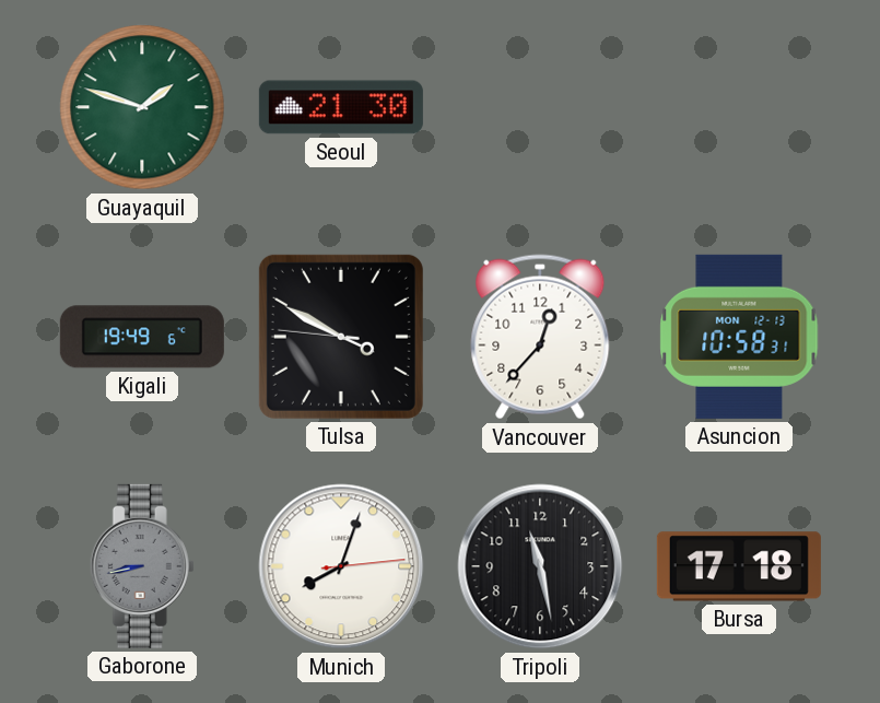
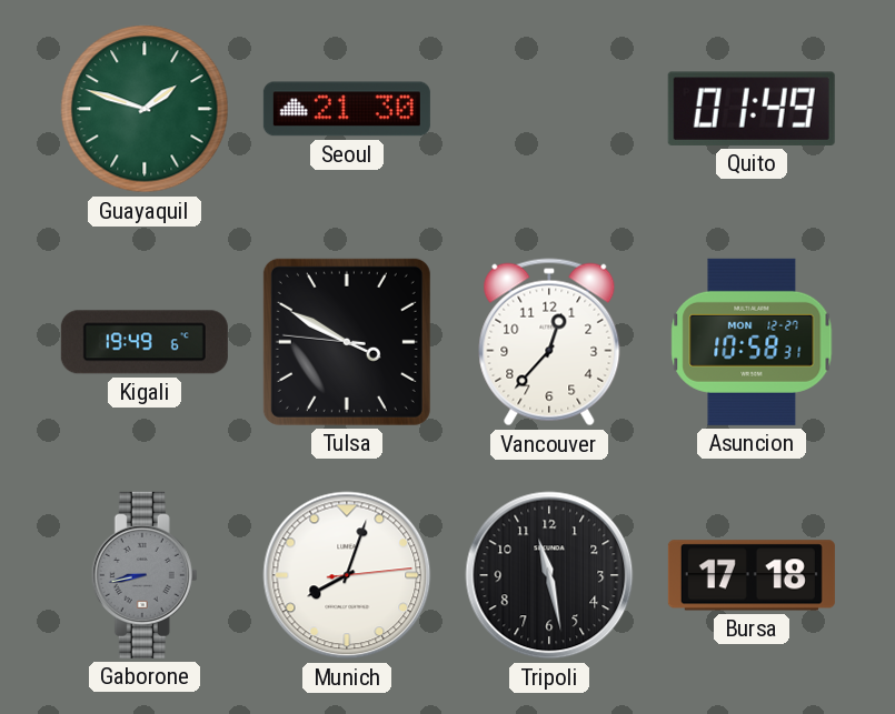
Quito: none -> 01:49 (752, 109)
Asuncion date: MON 12-13 -> MON 12-27 (752, 342)
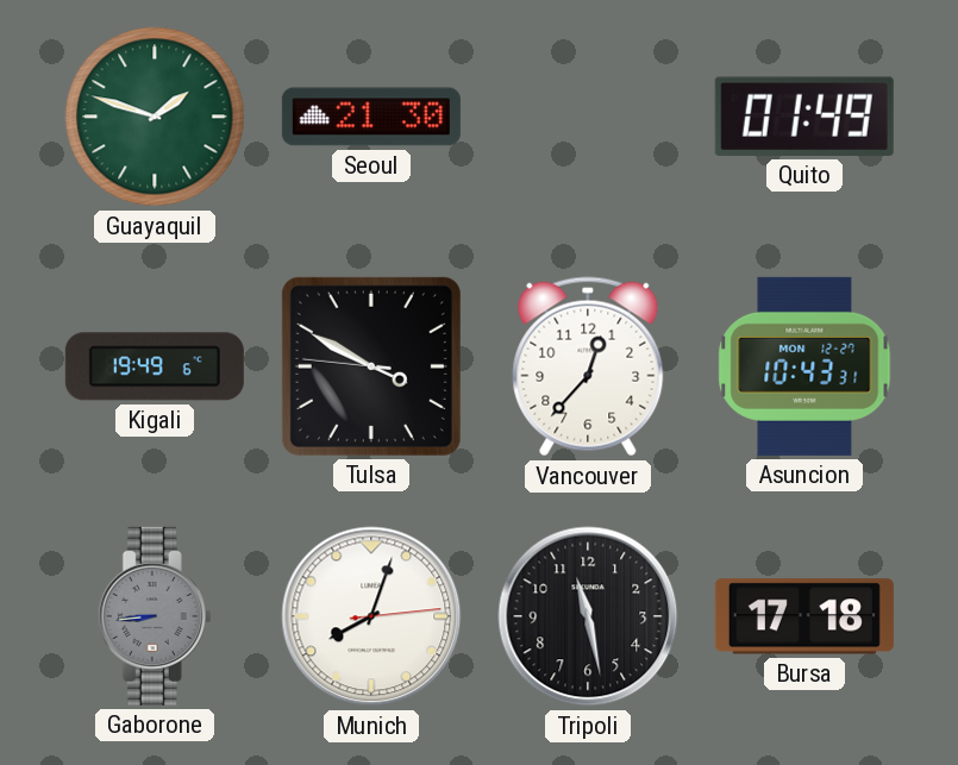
Asuncion: 10:58 -> 10:43 (804, 366)
Gaborone: 8:43 -> 8:44 (155, 616)
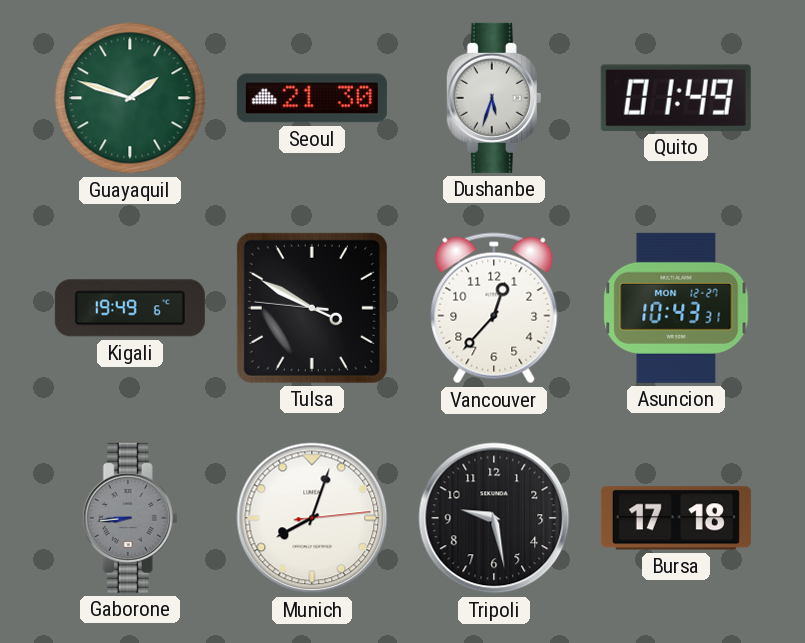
Dushanbe: none -> 5:33 (494, 98)
Tripoli: 11:28 -> 9:28 (494, 518)
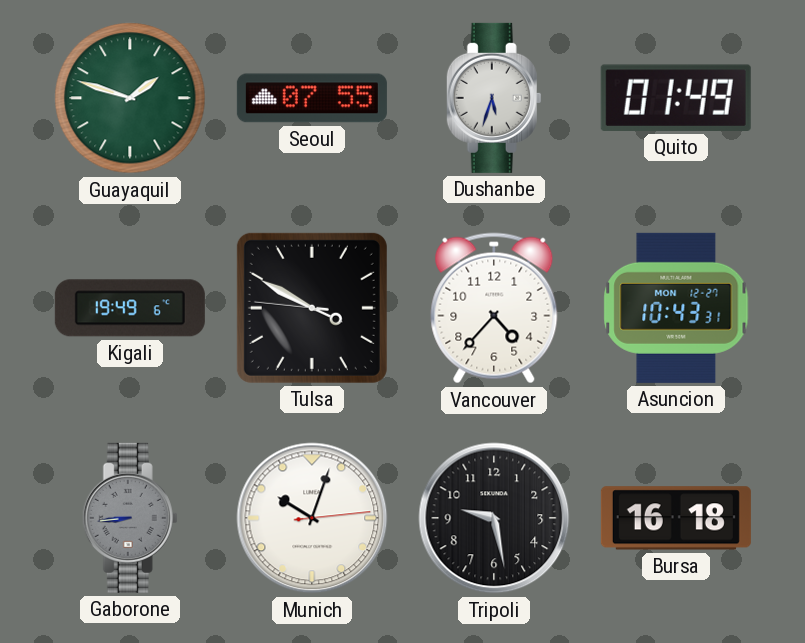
Seoul: 21:30 -> 07:55 (312, 98)
Vancouver: 12:37 -> 4:37 (494, 308)
Munich: 8:03 -> 10:03 (312, 518)
Bursa: 17:18 -> 16:18 (676, 518)
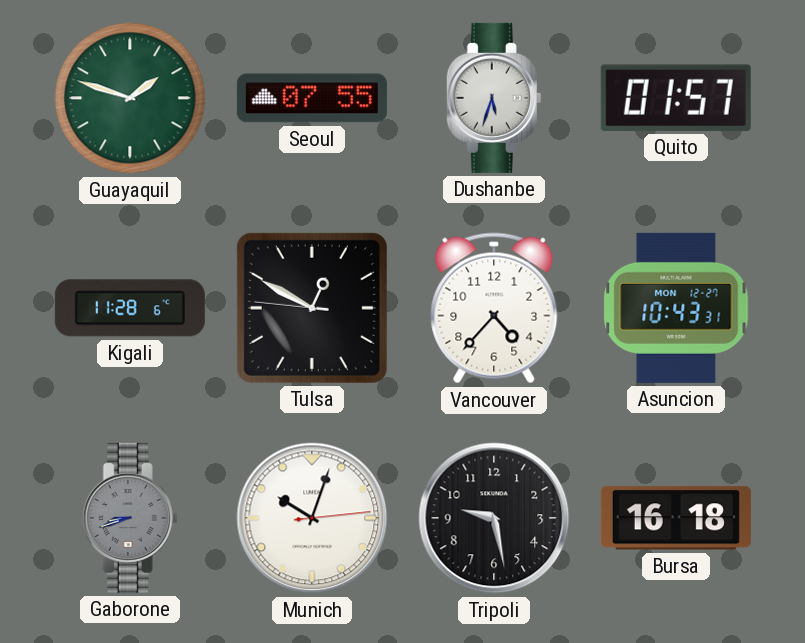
Quito: 01:49 -> 01:57 (676, 98)
Kigali: 19:49 -> 11:28 (130, 308)
Tulsa: 3:49 -> 12:49 (312, 308)
Gaborone: 8:44 -> 8:42 (130, 518)
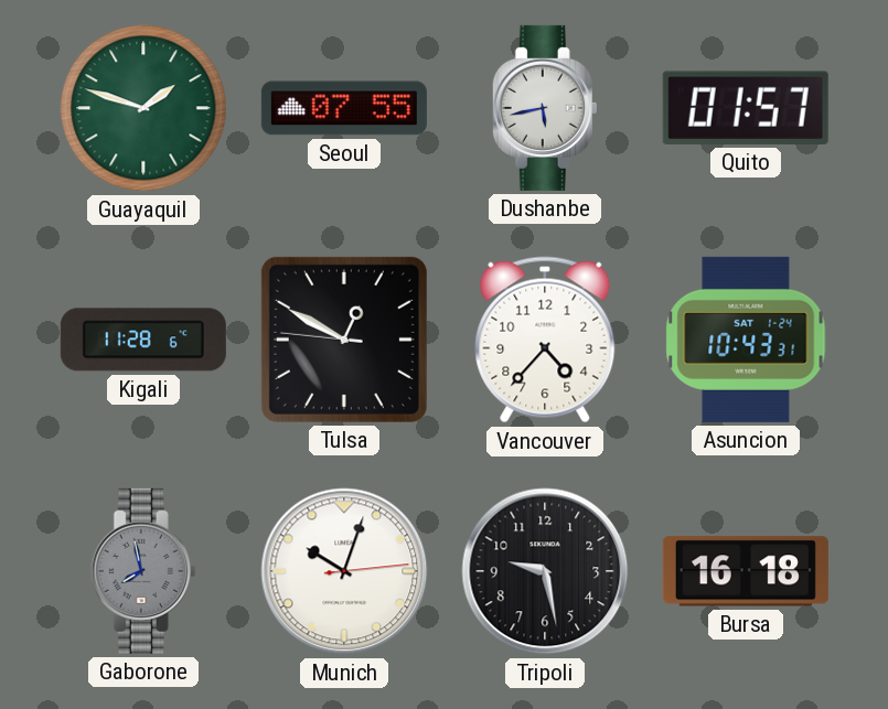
Dushanbe: 5:33 -> 5:43 (545, 108)
Asuncion date: MON 12-27 -> SAT 1-24 (746, 340)
Gaborone: 8:42 -> 7:58 (143, 571)
